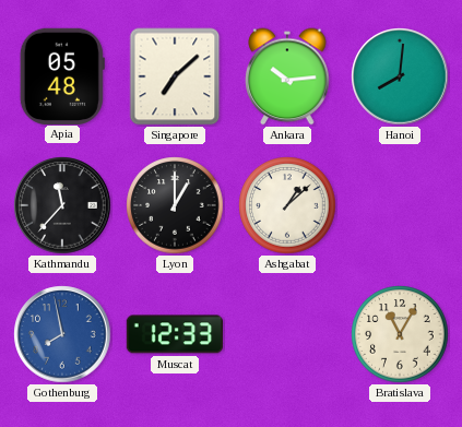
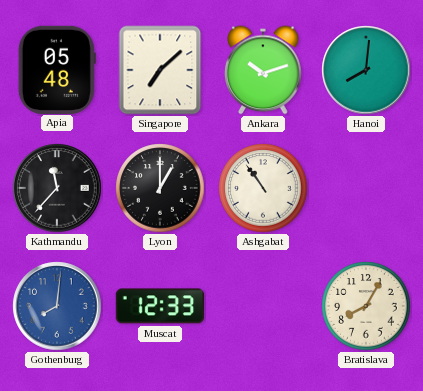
Ankara: 10:14 -> 10:12 (263, 70)
Ashgabat: 1:08 -> 10:54 (263, 188)
Gothenburg: 7:58 -> 8:01 (57, 306)
Bratislava: 11:05 -> 8:05 (366, 306)
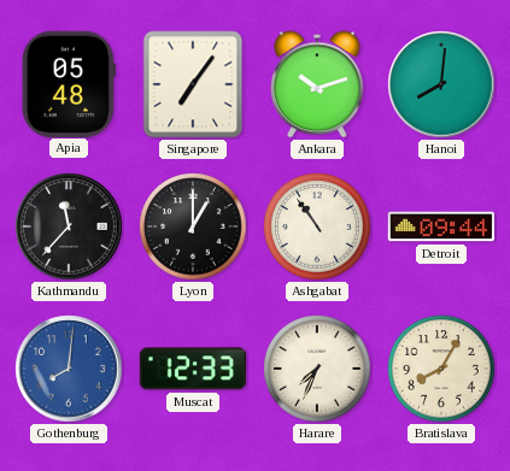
Singapore: 7:08 -> 7:06 (193, 84)
Detroit: none -> 09:44 (441, 226)
Harare: none -> 7:34 (317, 369)
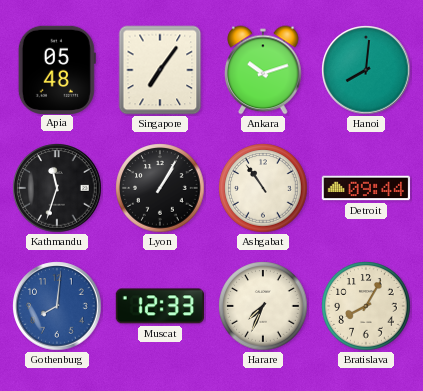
Kathmandu: 11:37 -> 11:33 (57, 188)
Lyon: 1:00 -> 1:05 (160, 188)
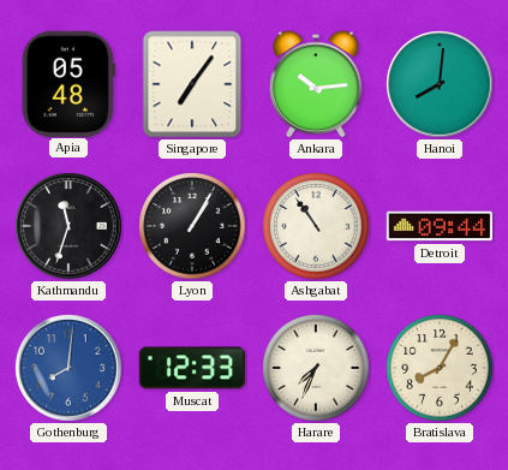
Ankara: 10:12 -> 10:14 (316, 84)
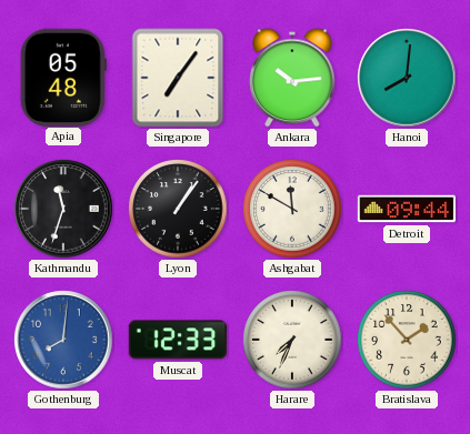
Lyon: 1:05 -> 1:06 (178, 209)
Ashgabat: 10:54 -> 11:50 (292, 209)
Bratislava: 8:05 -> 1:53 (407, 340)
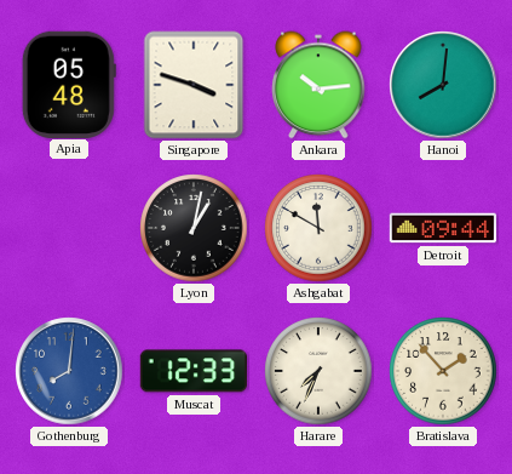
Singapore: 7:06 -> 3:48 (194, 85)
Kathmandu: 11:33 -> none (63, 209)
Lyon: 1:06 -> 1:02 (194, 228)
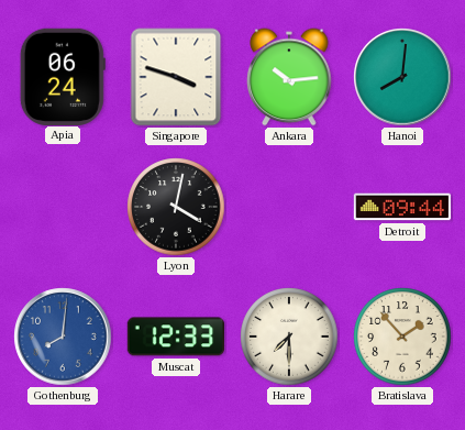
Apia: 05:48 -> 06:24 (63, 76)
Lyon: 1:02 -> 4:02 (176, 207)
Ashgabat: 11:50 -> none (318, 228)
Harare: 7:34 -> 7:30 (289, 337)
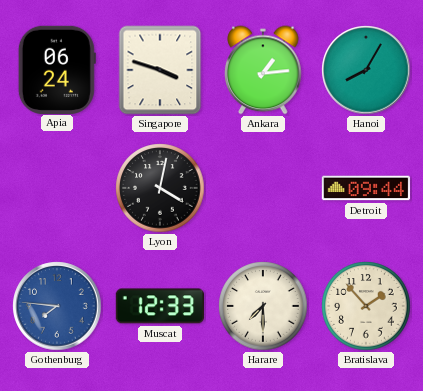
Ankara: 10:14 -> 1:14 (263, 70)
Hanoi: 8:01 -> 8:05 (366, 70)
Gothenburg: 8:01 -> 7:46 (57, 306)
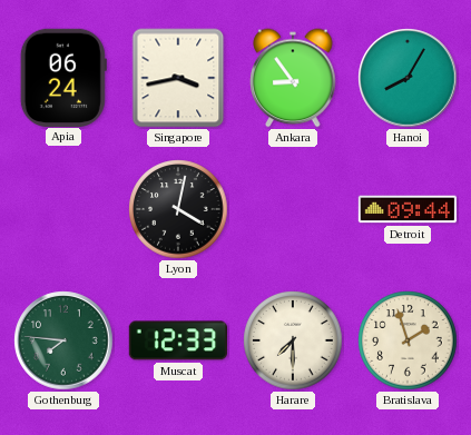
Singapore: 3:48 -> 3:43 (178, 78)
Ankara: 1:14 -> 8:54 (293, 78)
Gothenburg dial: blue -> green (63, 340)
Bratislava: 1:53 -> 1:57 (408, 340)
